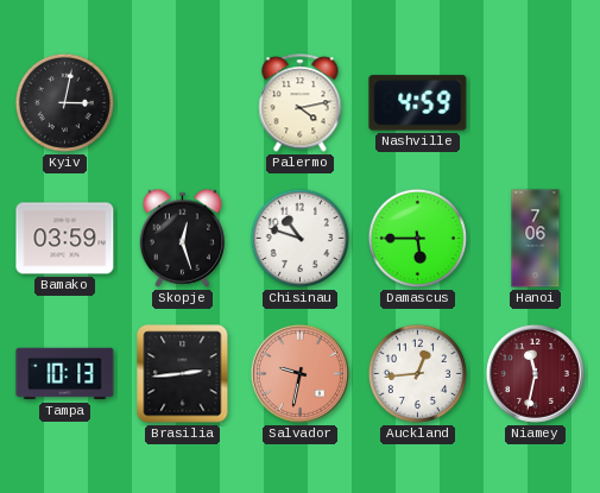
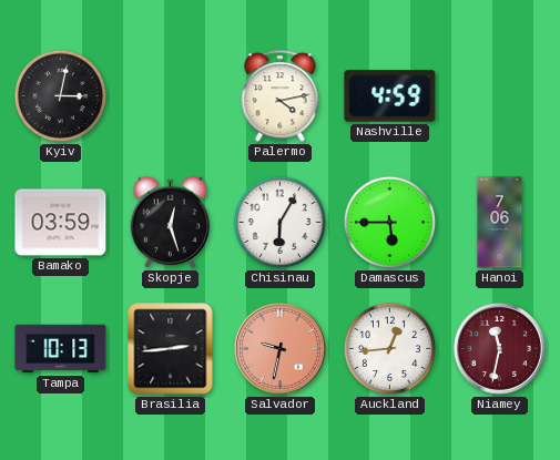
Chisinau: 10:48 -> 6:05 (279, 222)
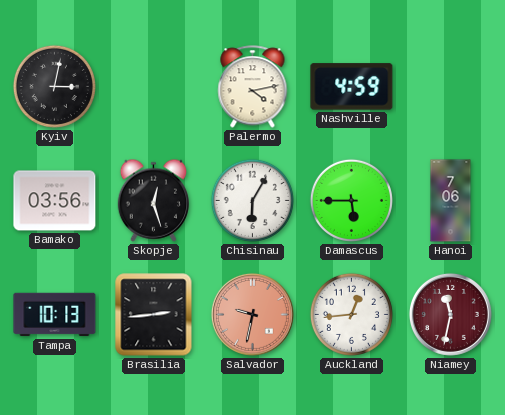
Bamako: 03:59 -> 03:56 (55, 201)
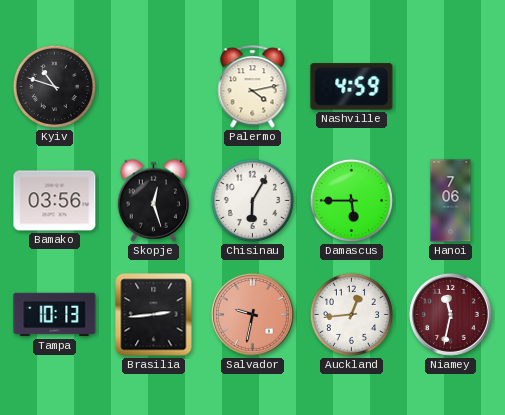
Kyiv: 3:02 -> 10:48 (54, 86)
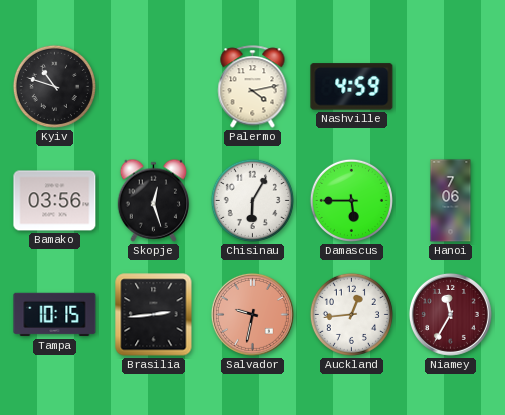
Tampa: 10:13 -> 10:15 (55, 315)
Niamey: 11:32 -> 11:35 (450, 314)
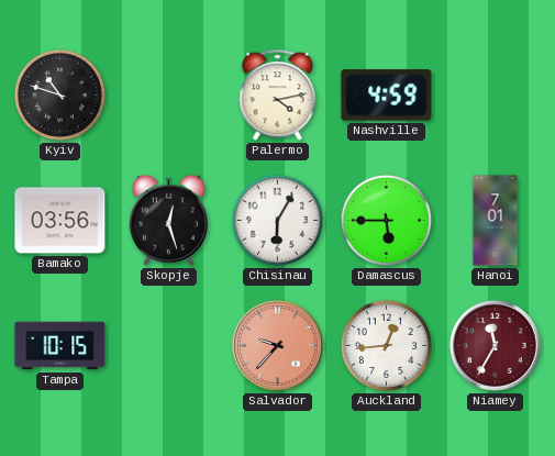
Hanoi: 7:06 -> 7:01 (496, 221)
Brasilia: 2:44 -> none (154, 315)
Salvador: 9:32 -> 9:37 (277, 345)
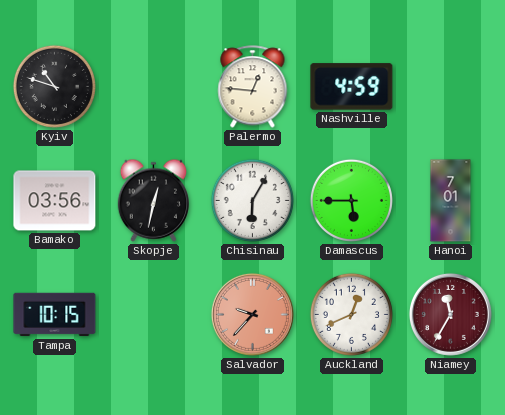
Palermo: 4:13 -> 12:46 (253, 87)
Skopje: 12:27 -> 12:32 (153, 200)
Auckland: 12:44 -> 12:41 (351, 314)
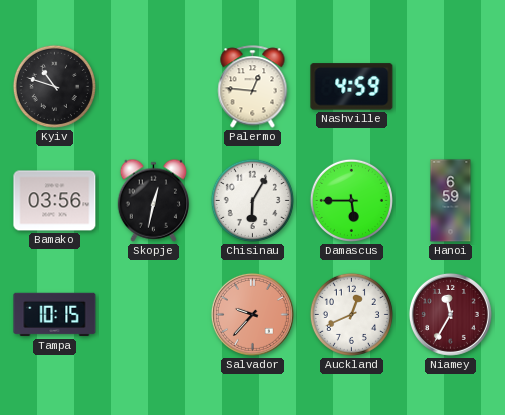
Hanoi: 7:01 -> 6:59 (451, 201)
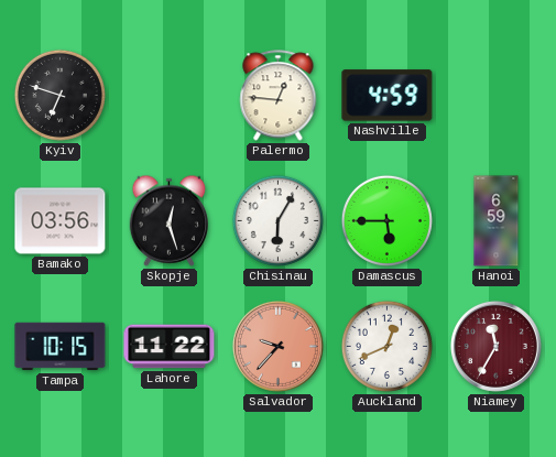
Kyiv: 10:48 -> 6:48 (59, 95)
Skopje: 12:32 -> 12:27 (168, 220)
Lahore: none -> 11:22 (170, 347)
